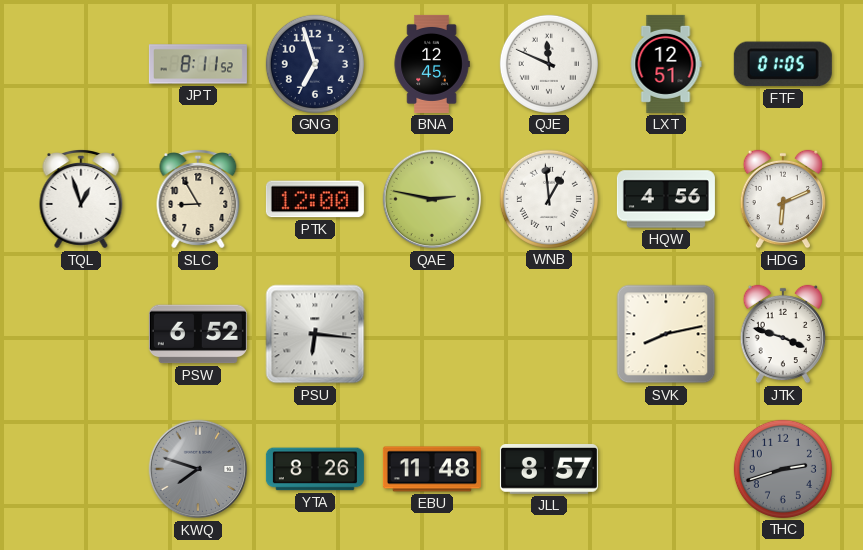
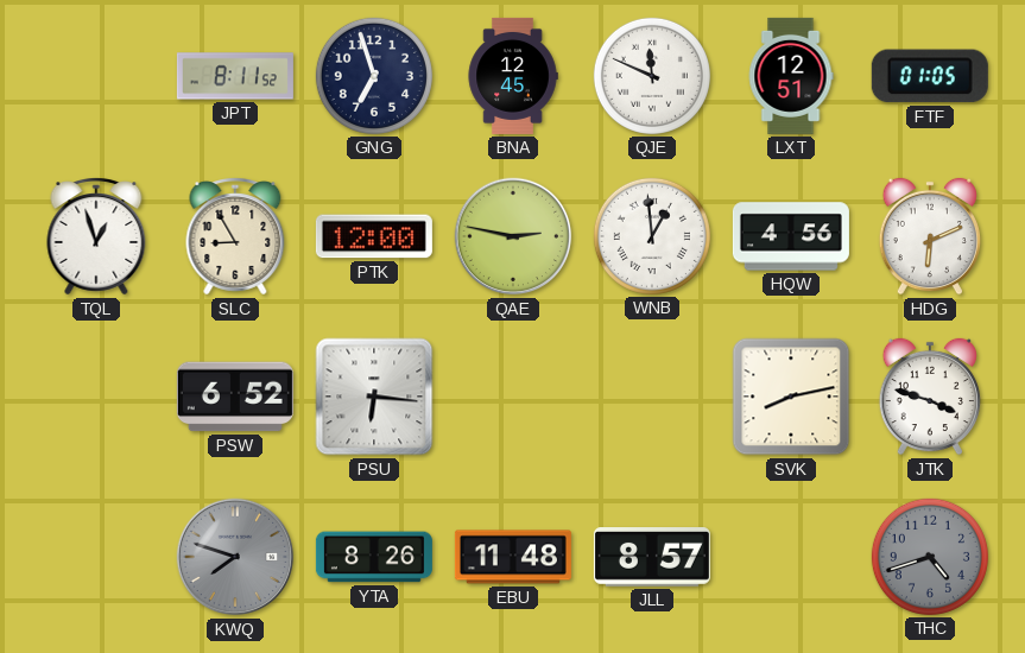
THC: 2:42 -> 4:42 (930, 557)
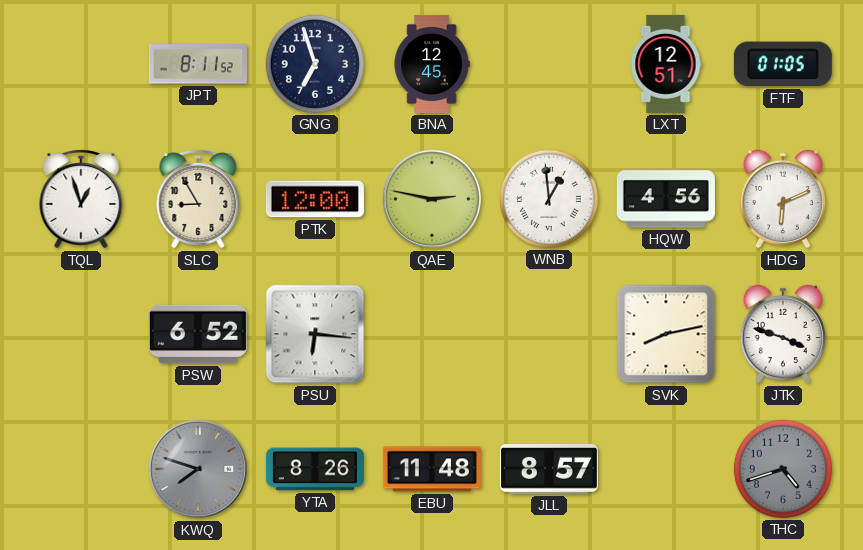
QJE: 11:49 -> none (652, 76)
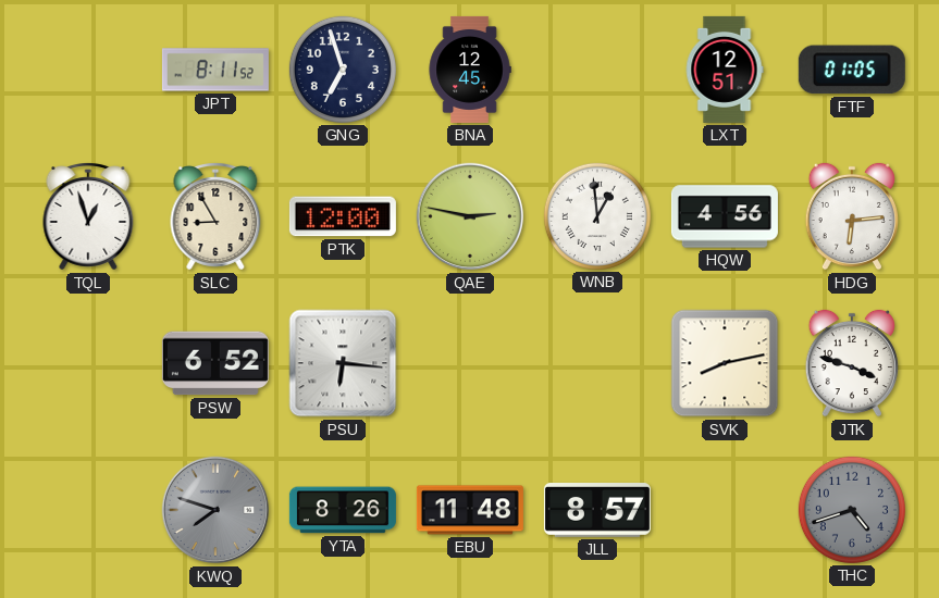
HDG: 6:11 -> 6:14 (852, 216)
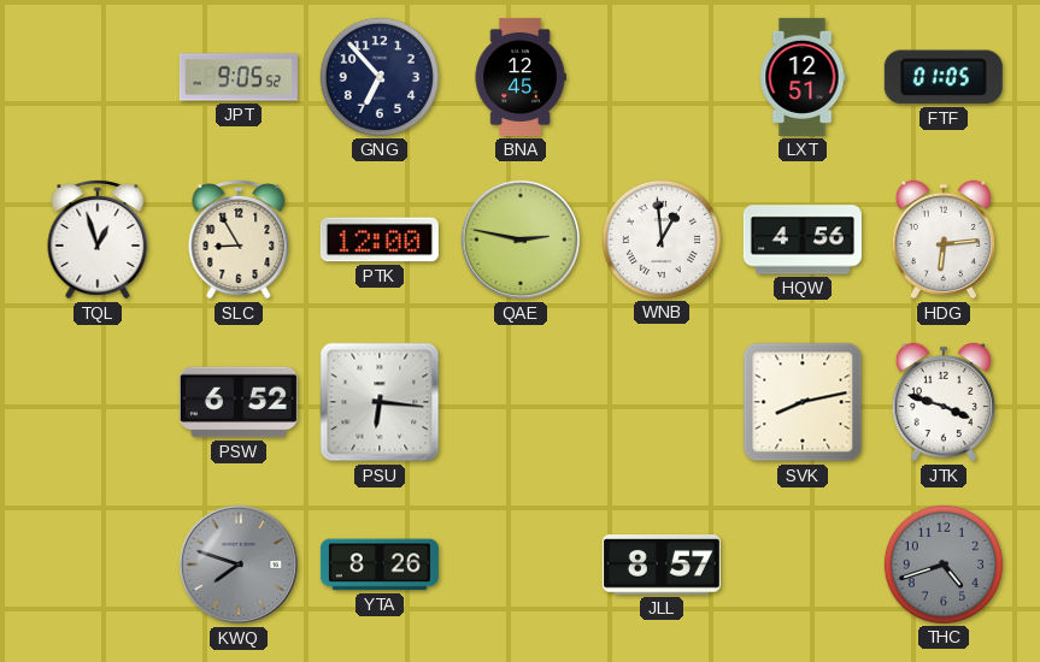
JPT: 8:11 -> 9:05 (239, 77)
GNG: 6:57 -> 6:53 (380, 77)
EBU: 11:48 -> none (470, 510)
